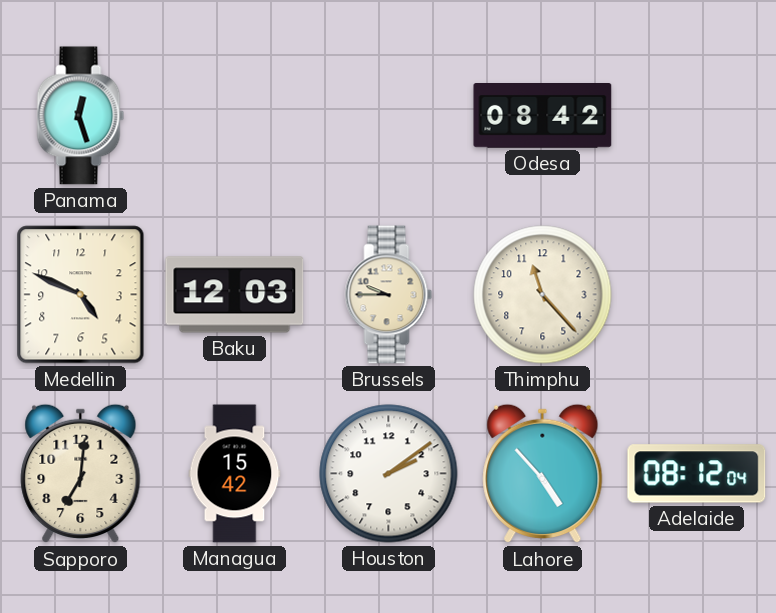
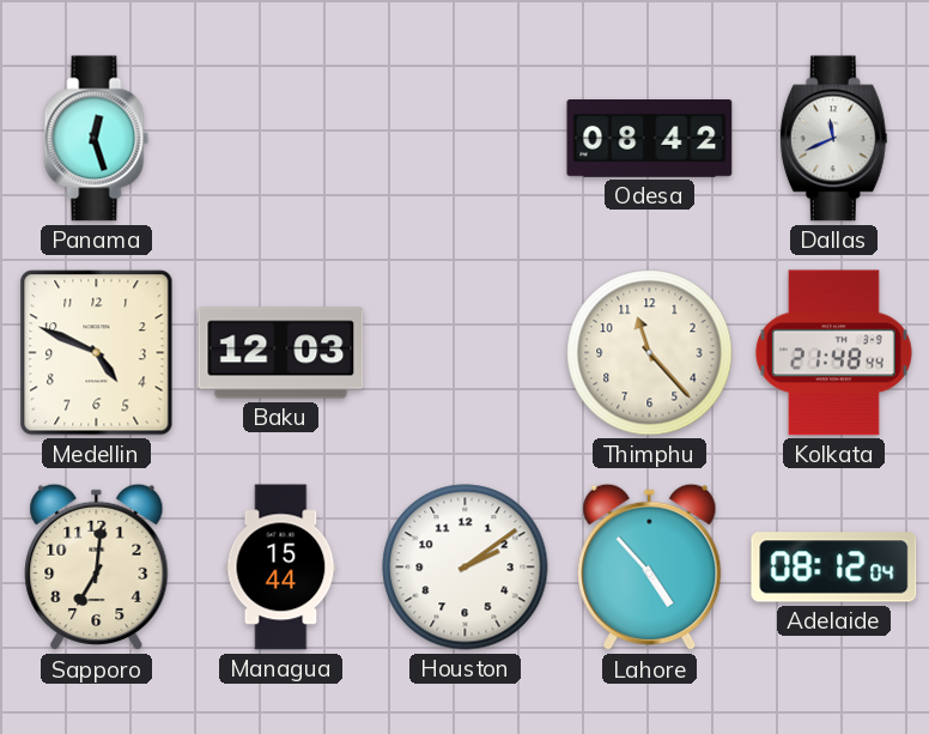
Dallas: none -> 11:41 (833, 139)
Brussels: 9:45 -> none (389, 295)
Kolkata: none -> 21:48 (833, 353)
Managua: 15:42 -> 15:44 (281, 568)
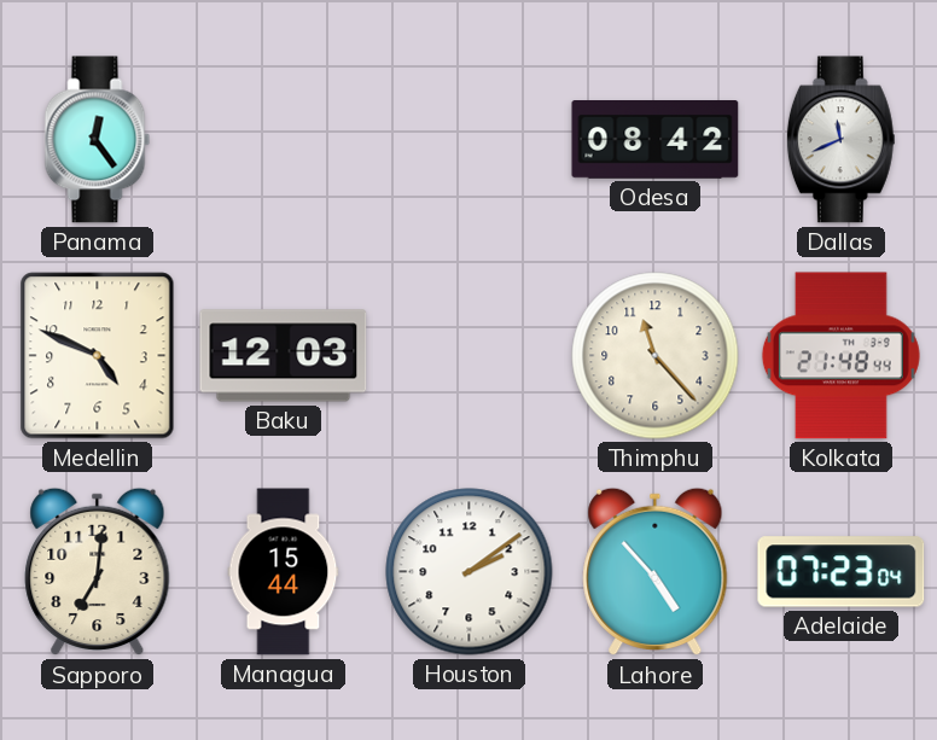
Panama: 12:27 -> 12:24 (98, 140)
Adelaide: 08:12 -> 07:23 (842, 572)
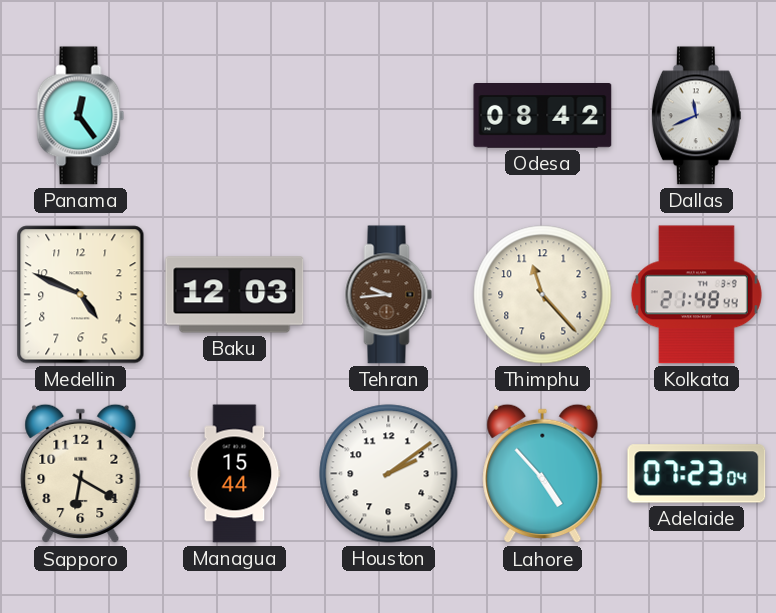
Tehran: none -> 9:44 (389, 295)
Sapporo: 7:01 -> 6:20 (81, 474)
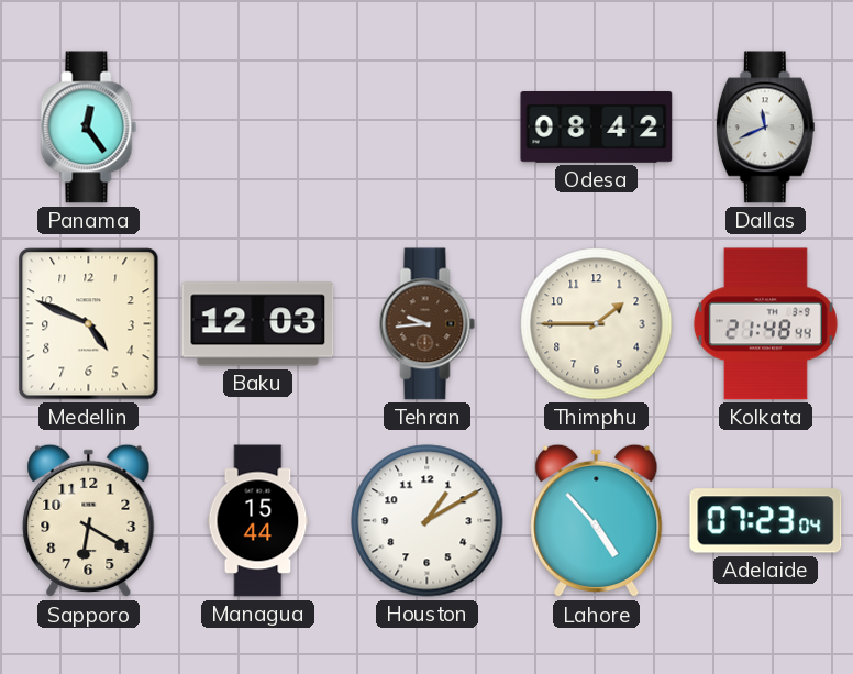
Thimphu: 11:23 -> 1:45 (597, 324)
Houston: 2:09 -> 1:10 (428, 521)
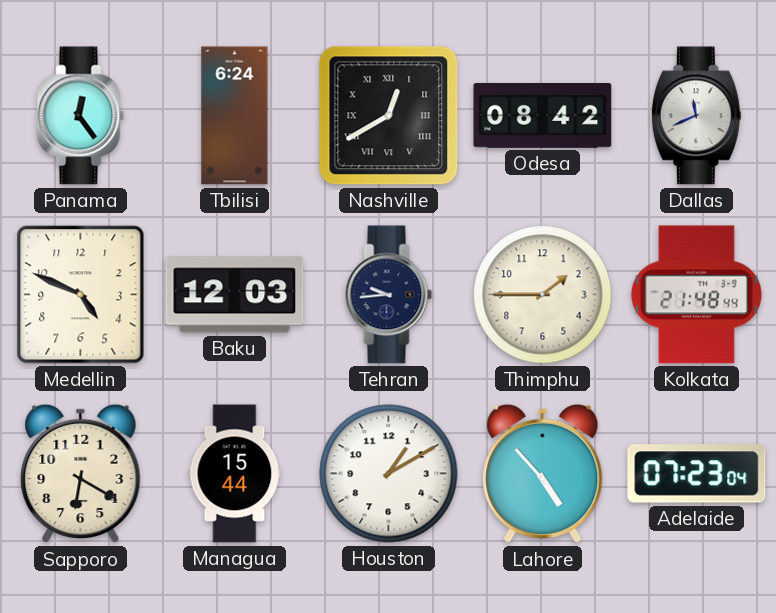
Tbilisi: none -> 6:24 (235, 116)
Nashville: none -> 12:40 (389, 116)
Tehran dial: brown -> navy (389, 295)
